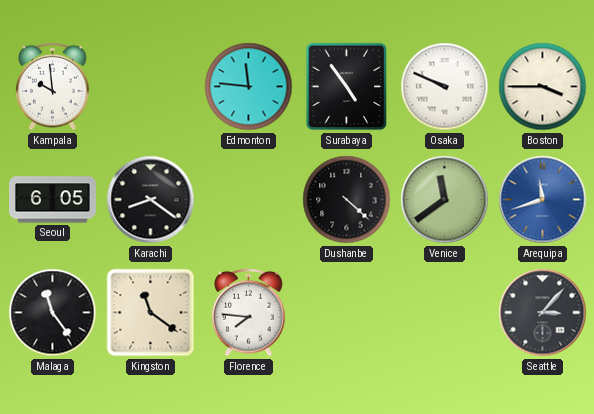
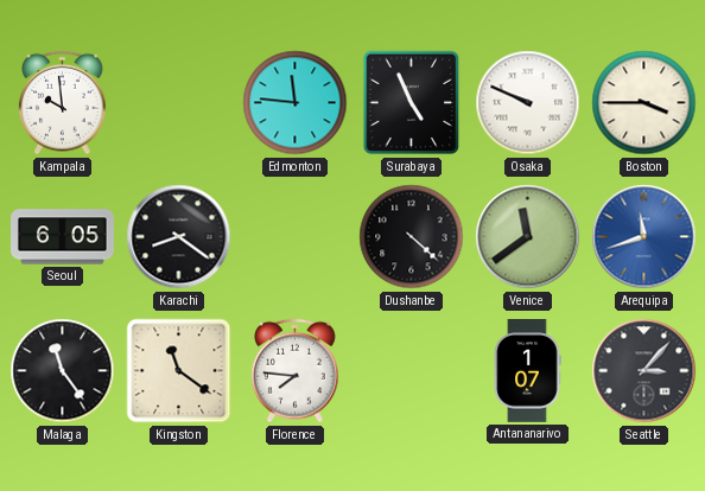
Surabaya: 4:54 -> 4:56 (412, 103)
Antananarivo: none -> 1:07 (527, 371)
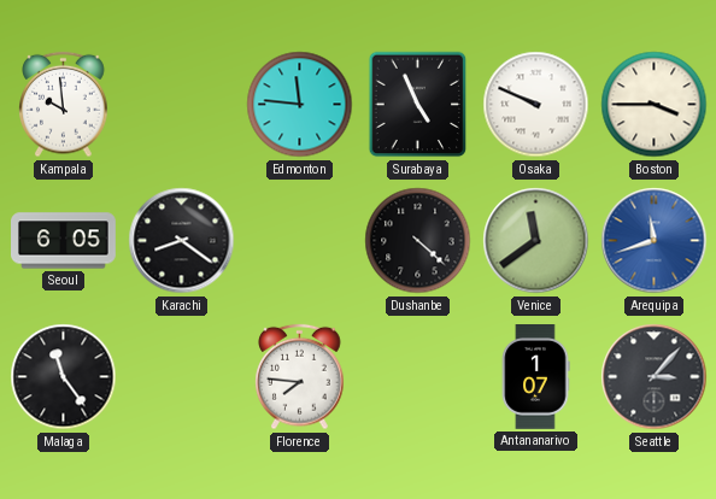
Kingston: 11:21 -> none (179, 371)
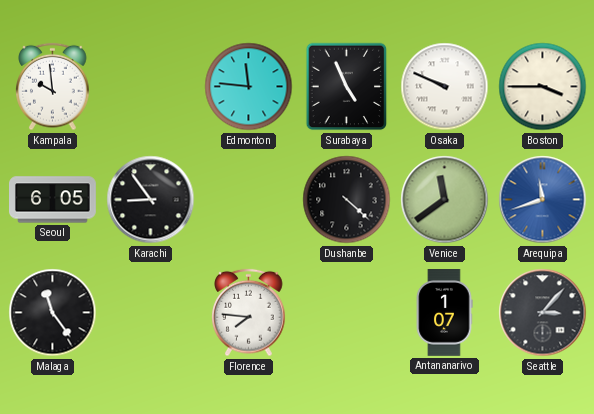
Karachi: 8:21 -> 8:54 (151, 200)
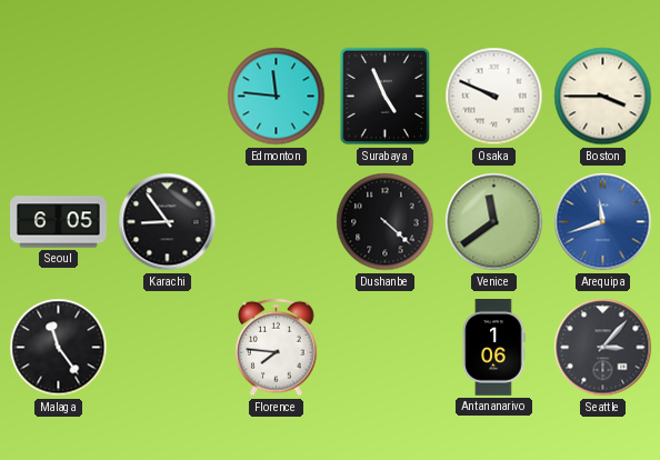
Kampala: 9:59 -> none (53, 87)
Antananarivo: 1:07 -> 1:06 (493, 348)
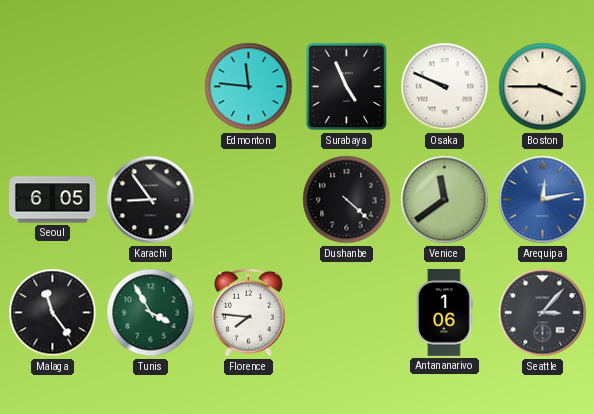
Arequipa: 11:42 -> 12:13 (543, 200)
Tunis: none -> 3:55 (151, 313)
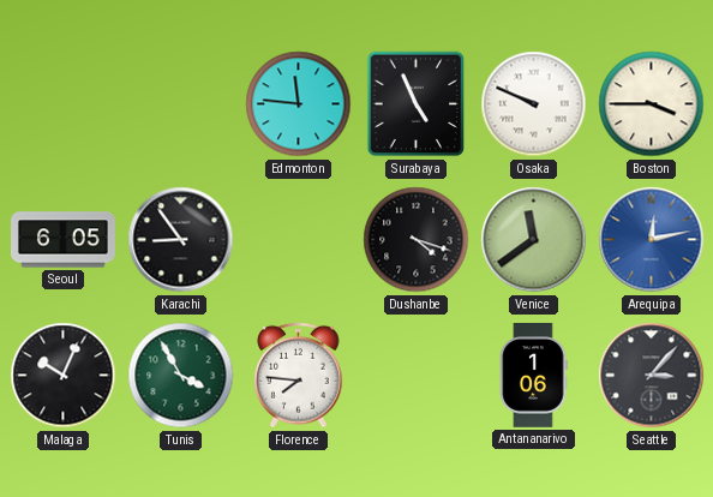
Dushanbe: 4:22 -> 4:18 (417, 240)
Malaga: 11:24 -> 10:04 (64, 376)
